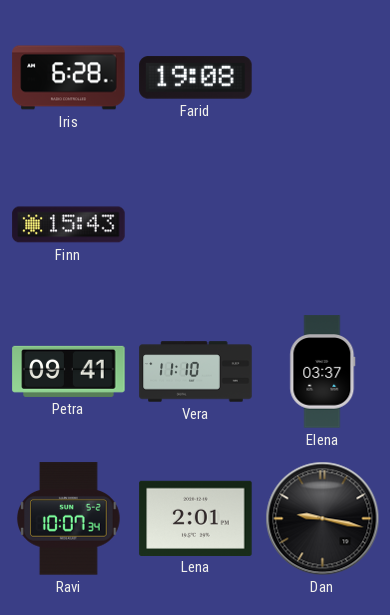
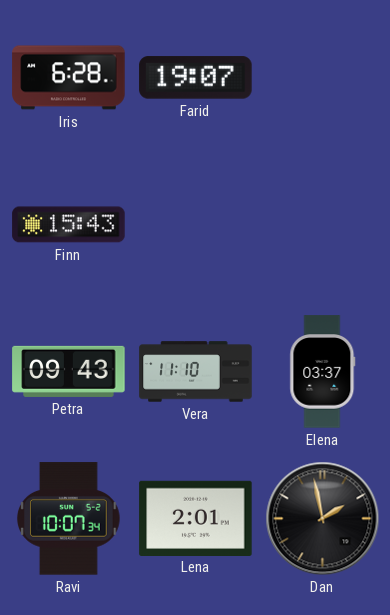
Farid: 19:08 -> 19:07 (196, 78)
Petra: 09:41 -> 09:43 (69, 371)
Dan: 9:17 -> 1:58 (323, 519)
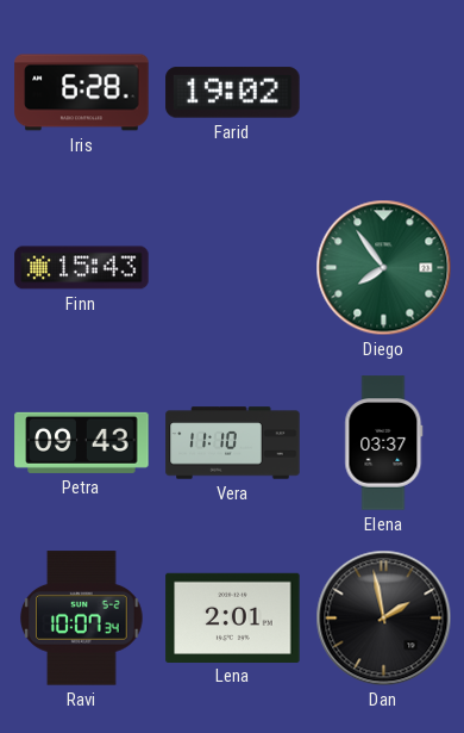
Farid: 19:07 -> 19:02 (233, 93)
Diego: none -> 7:54 (384, 268)
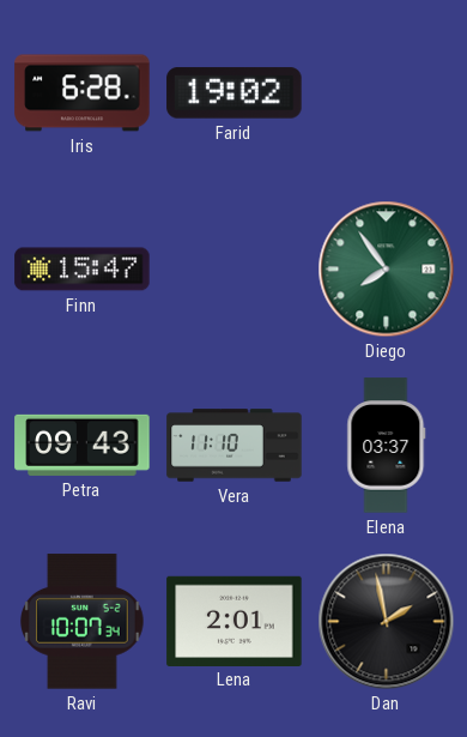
Finn: 15:43 -> 15:47 (83, 270)
